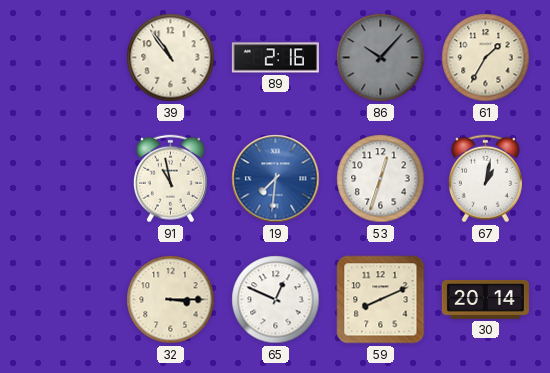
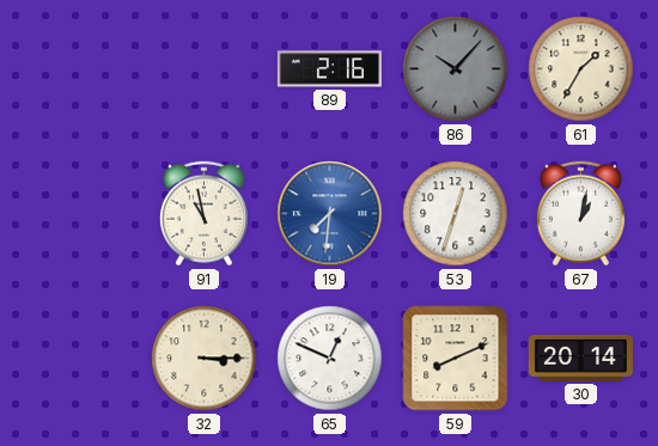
39: 10:54 -> none (171, 58)
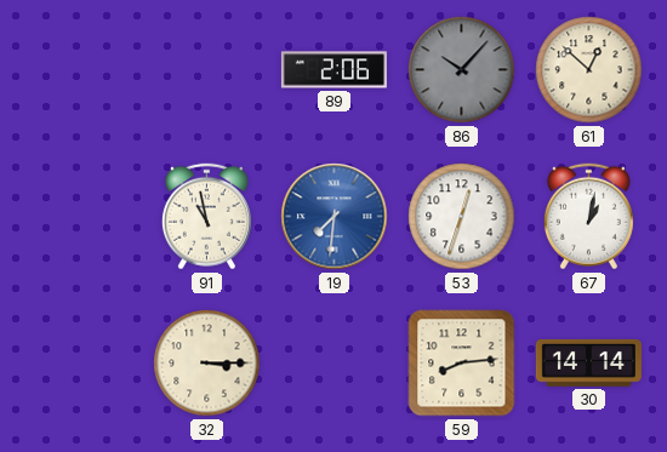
89: 2:16 -> 2:06 (333, 70)
61: 1:35 -> 12:52 (589, 70)
65: 12:49 -> none (330, 359)
59: 8:11 -> 8:14 (462, 364)
30: 20:14 -> 14:14 (588, 364)
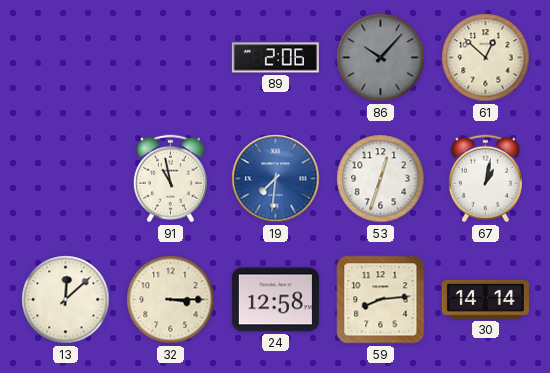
13: none -> 12:08 (66, 300)
24: none -> 12:58 (275, 300)
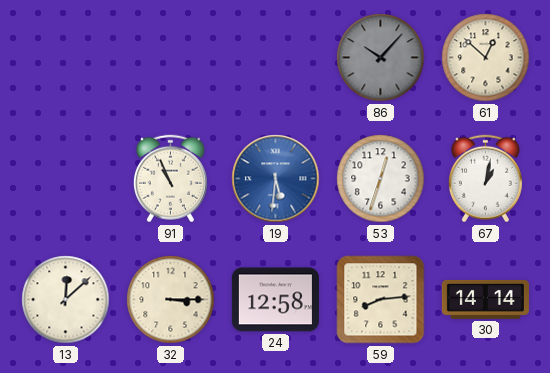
89: 2:06 -> none (275, 58)
91: 10:58 -> 10:56 (170, 179)
19: 7:31 -> 5:31 (276, 179)
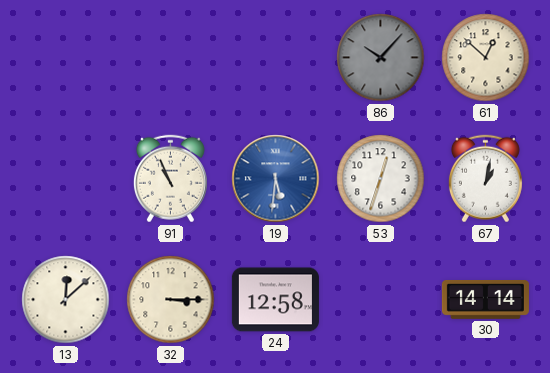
59: 8:14 -> none (381, 300)
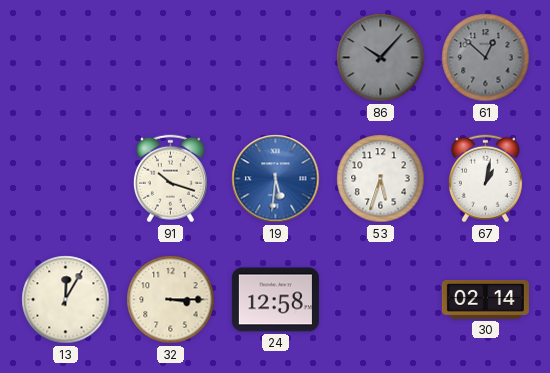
61 dial: cream -> grey (486, 58)
91: 10:56 -> 10:18 (170, 179)
53: 12:33 -> 5:33 (381, 179)
13: 12:08 -> 12:05 (66, 300)
30: 14:14 -> 02:14 (485, 300)
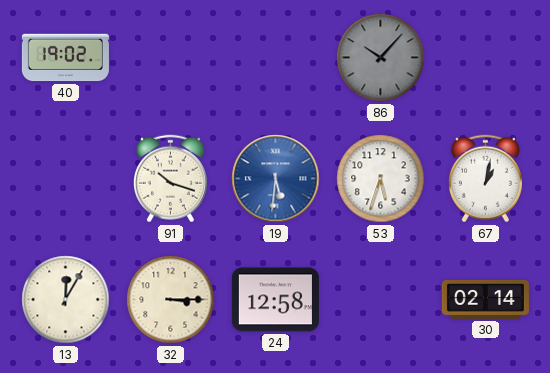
40: none -> 19:02 (65, 58)
61: 12:52 -> none (486, 58)
